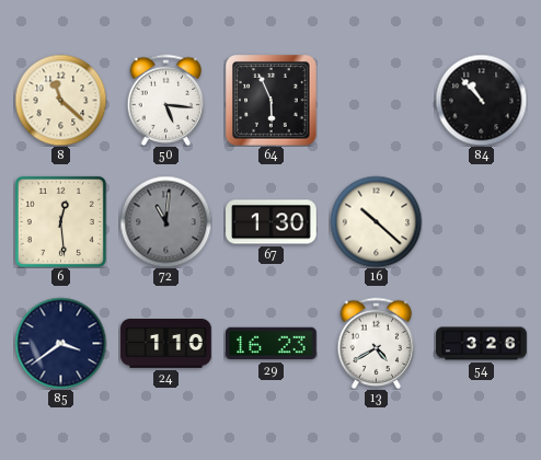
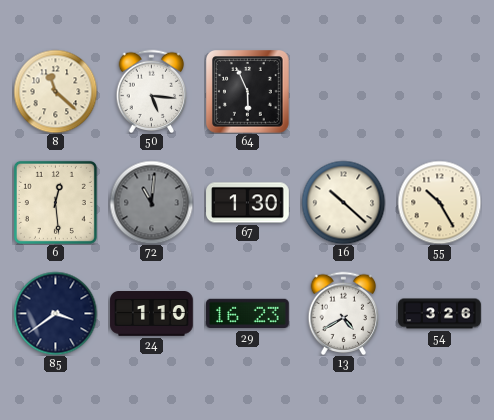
84: 10:53 -> none (481, 100)
55: none -> 10:25 (439, 202)
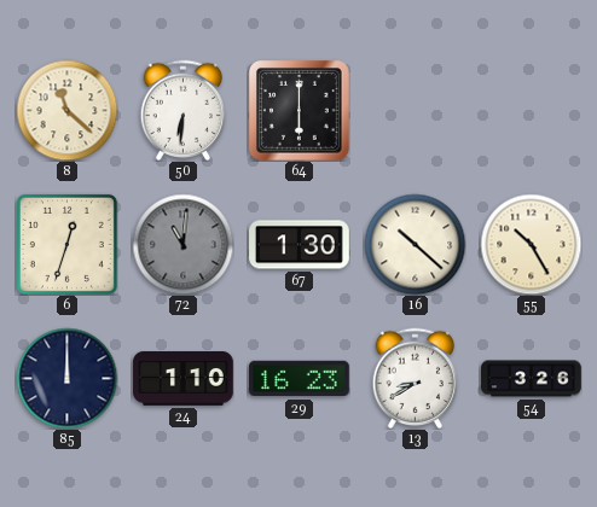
50: 5:16 -> 6:31 (184, 110)
64: 5:56 -> 6:00 (300, 111)
6: 12:29 -> 12:33 (66, 244)
85: 3:39 -> 12:00 (66, 378)
13: 4:40 -> 8:40 (416, 378)
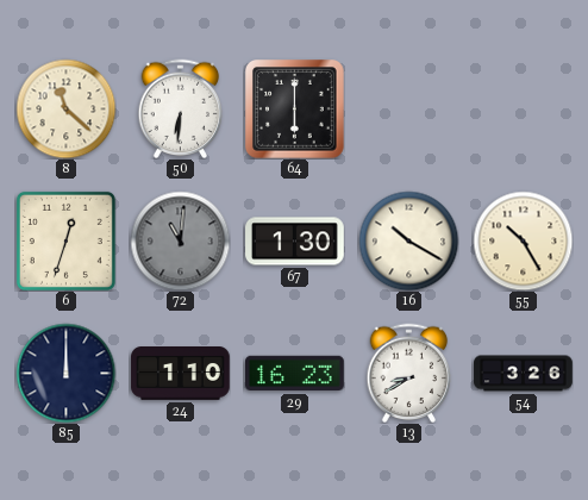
16: 10:22 -> 10:20 (408, 240)
